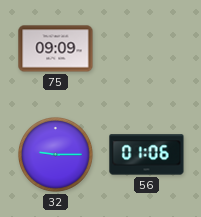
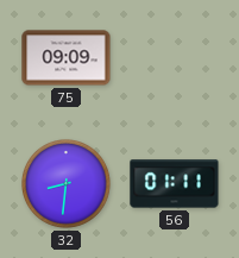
32: 9:15 -> 8:31 (67, 184)
56: 01:06 -> 01:11 (175, 184)
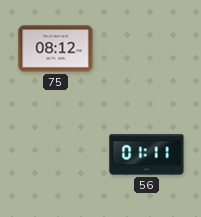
75: 09:09 -> 08:12 (56, 49)
32: 8:31 -> none (67, 184)
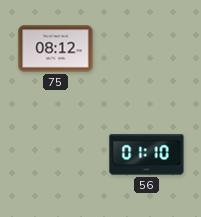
56: 01:11 -> 01:10 (147, 155)
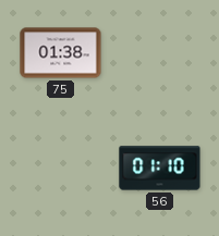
75: 08:12 -> 01:38 (61, 53)
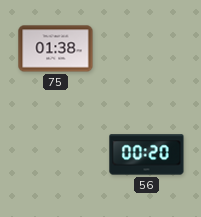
56: 01:10 -> 00:20 (147, 155)
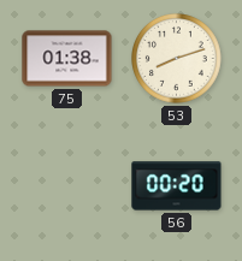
53: none -> 8:12 (177, 59)
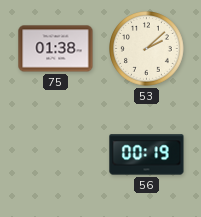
53: 8:12 -> 2:08 (147, 49)
56: 00:20 -> 00:19 (147, 155)
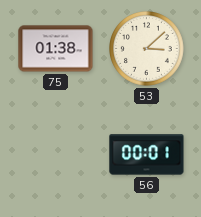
53: 2:08 -> 3:08 (147, 49)
56: 00:19 -> 00:01 (147, 155)
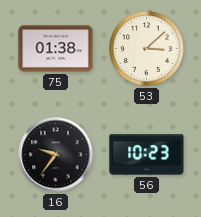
16: none -> 9:36 (56, 155)
56: 00:01 -> 10:23 (147, 155)
